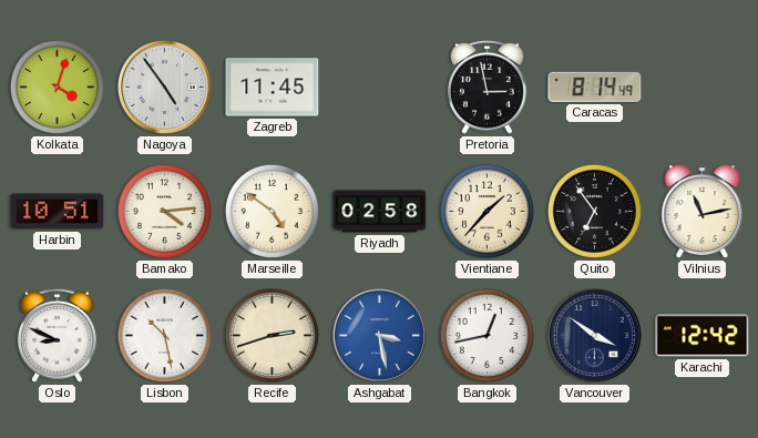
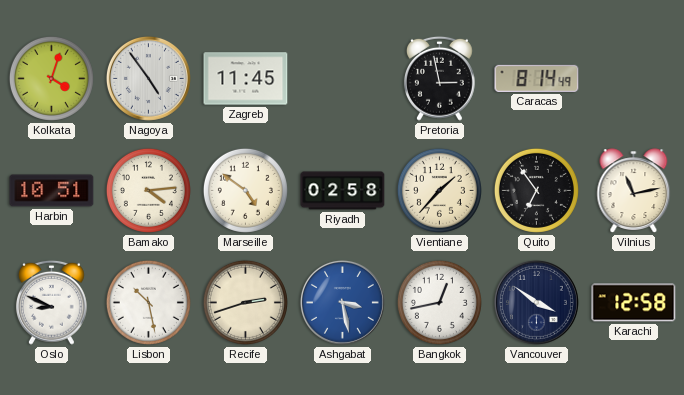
Karachi: 12:42 -> 12:58 (634, 303)
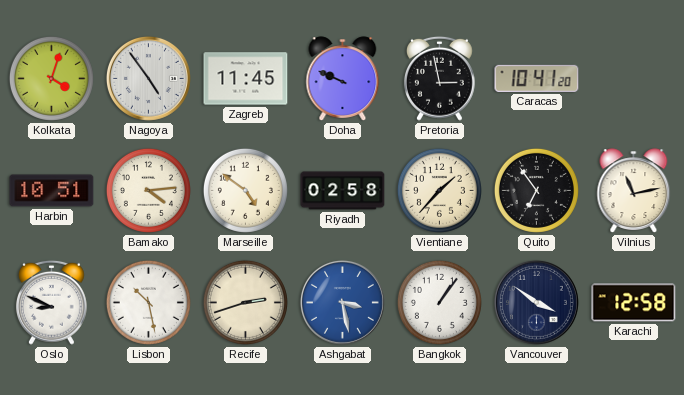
Doha: none -> 9:49 (343, 79)
Caracas: 8:14 -> 10:41 (537, 78)
Bangkok: 12:43 -> 1:06 (439, 302)
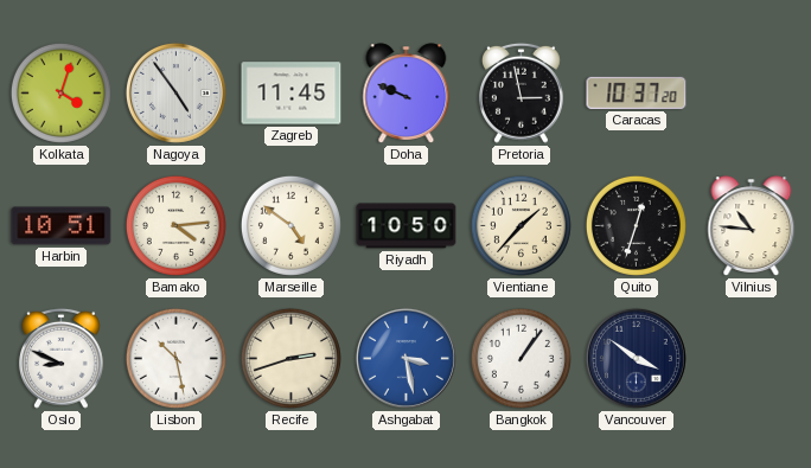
Caracas: 10:41 -> 10:37 (637, 92)
Riyadh: 02:58 -> 10:50 (407, 226)
Quito: 6:54 -> 12:33 (636, 225)
Vilnius: 11:13 -> 10:46 (752, 226)
Karachi: 12:58 -> none (634, 303)
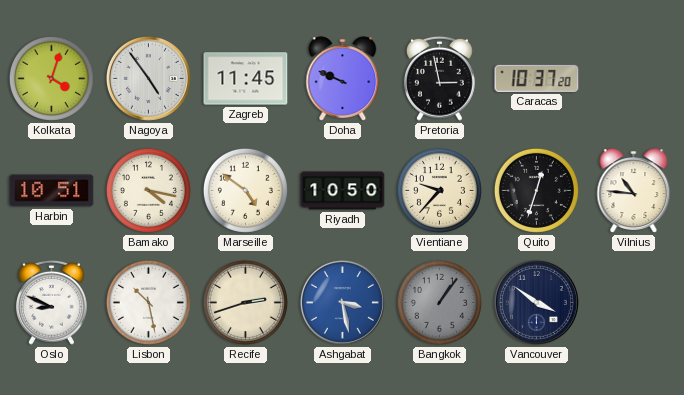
Bamako: 4:14 -> 4:17 (148, 190)
Vientiane: 1:37 -> 9:37 (439, 190)
Bangkok dial: white -> grey (439, 302)
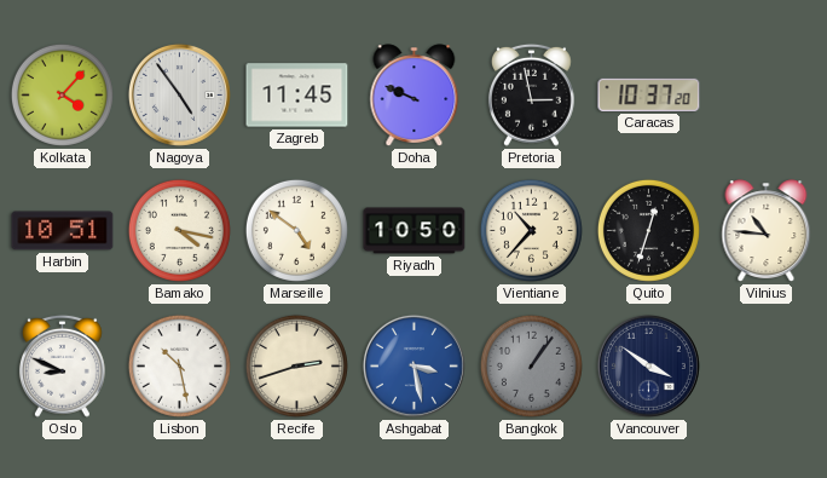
Kolkata: 4:03 -> 4:07 (62, 94)
Vientiane: 9:37 -> 10:37 (531, 230)
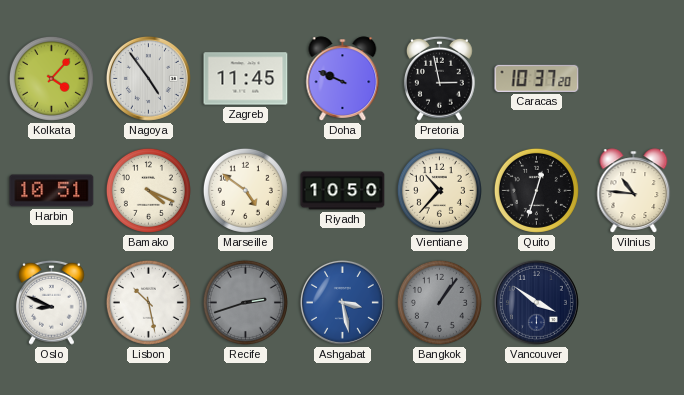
Bamako: 4:17 -> 4:19 (148, 190)
Recife dial: cream -> grey (245, 302)
